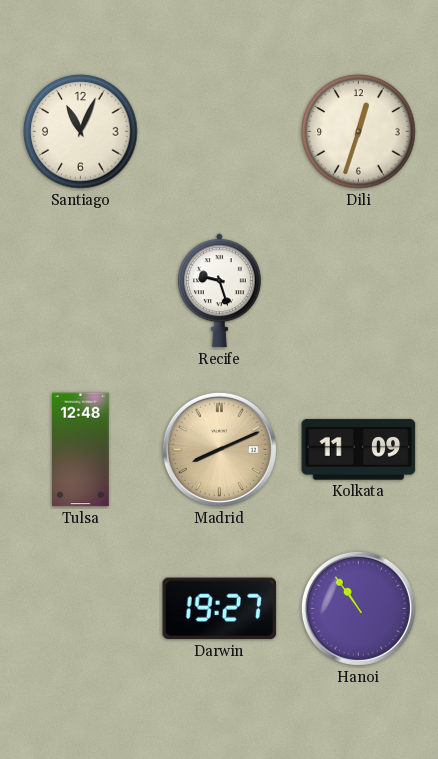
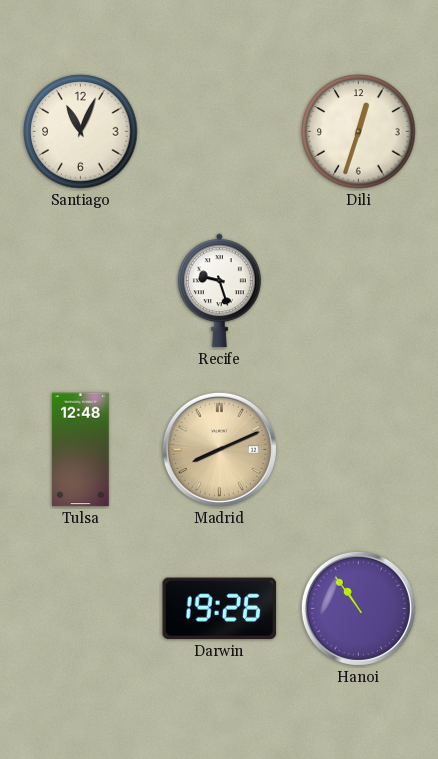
Kolkata: 11:09 -> none (359, 450)
Darwin: 19:27 -> 19:26 (220, 609)
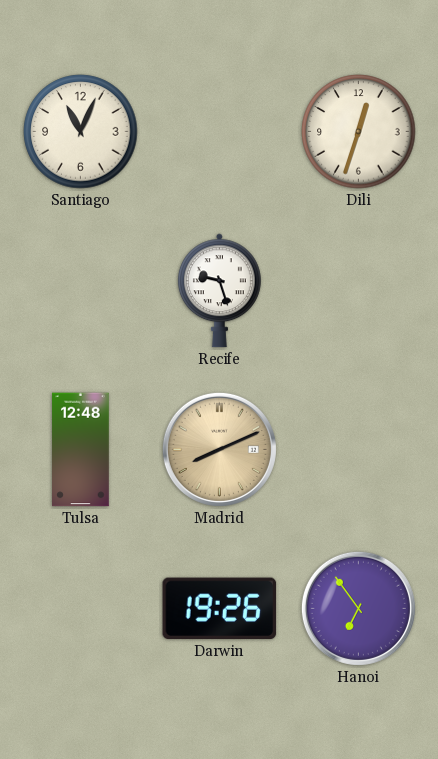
Hanoi: 10:54 -> 6:54 (358, 608)
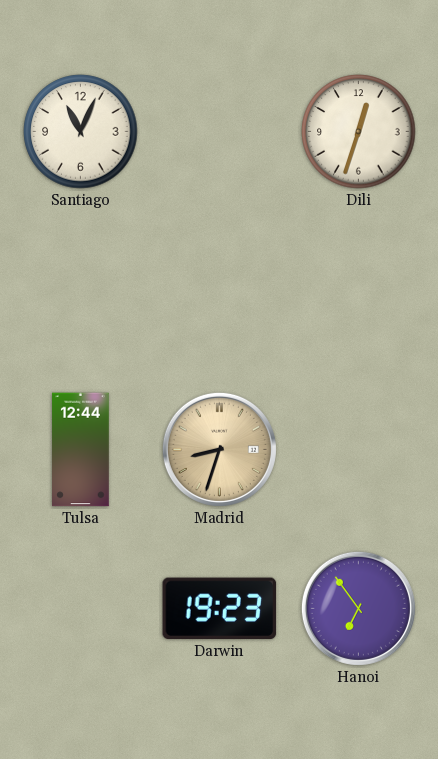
Recife: 9:27 -> none (219, 291)
Tulsa: 12:48 -> 12:44 (81, 450)
Madrid: 8:11 -> 8:33 (219, 449)
Darwin: 19:26 -> 19:23 (220, 609)
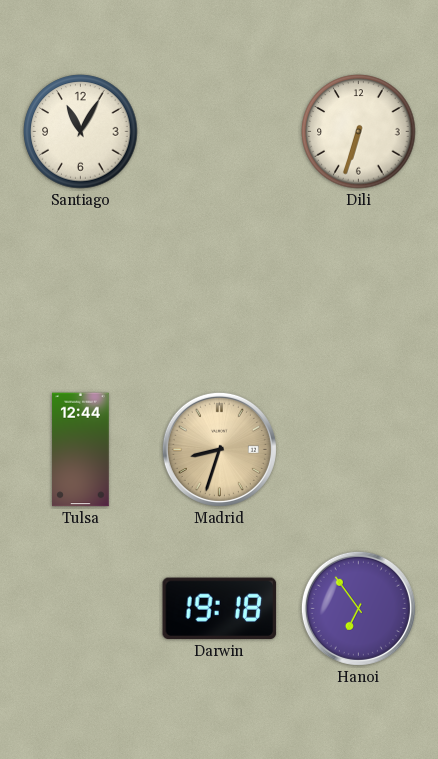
Santiago: 11:04 -> 11:05 (81, 132)
Dili: 12:33 -> 6:33 (359, 132)
Darwin: 19:23 -> 19:18 (220, 609)
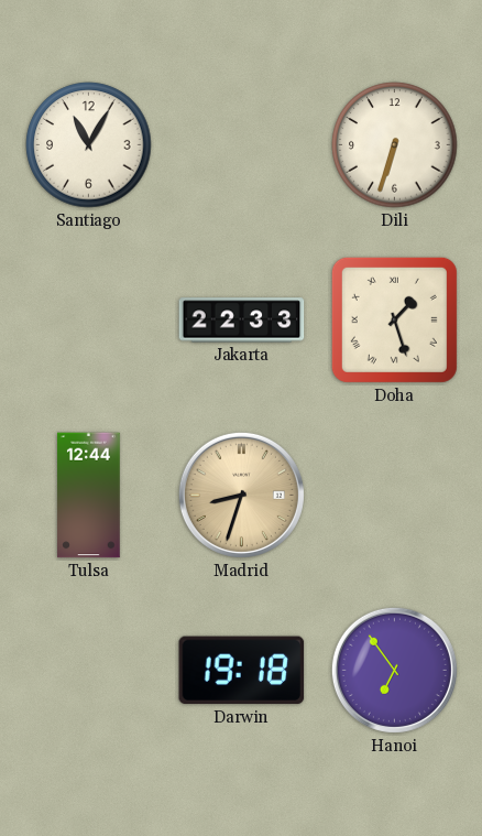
Jakarta: none -> 22:33 (242, 321)
Doha: none -> 1:27 (394, 319)
